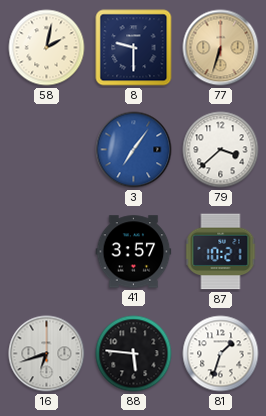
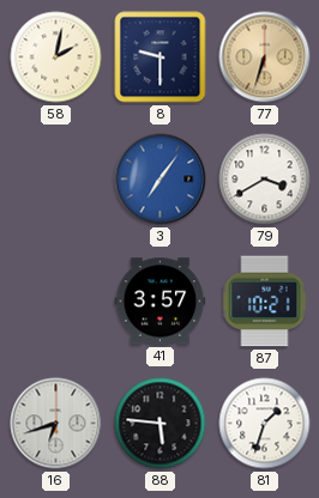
79: 3:38 -> 3:40 (265, 180)
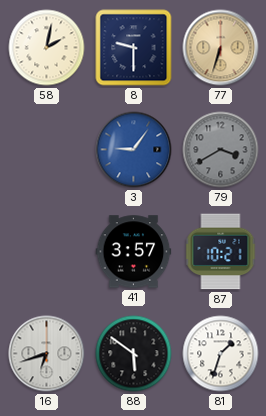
3: 7:06 -> 9:06 (134, 150)
79 dial: white -> grey (221, 150)
88: 5:46 -> 5:51 (134, 354)
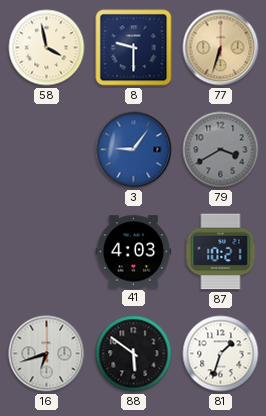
58: 2:02 -> 3:58 (47, 48)
41: 3:57 -> 4:03 (134, 252)
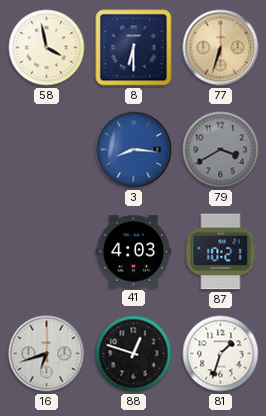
8: 9:30 -> 6:30 (134, 48)
3: 9:06 -> 8:16 (134, 150)
88: 5:51 -> 12:48 (134, 354)
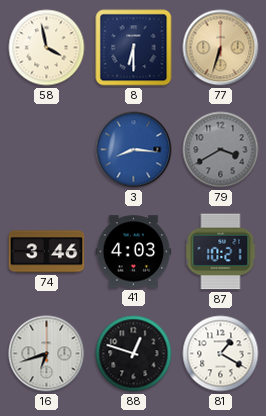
74: none -> 3:46 (47, 252)
81: 1:33 -> 1:20 (221, 354)
